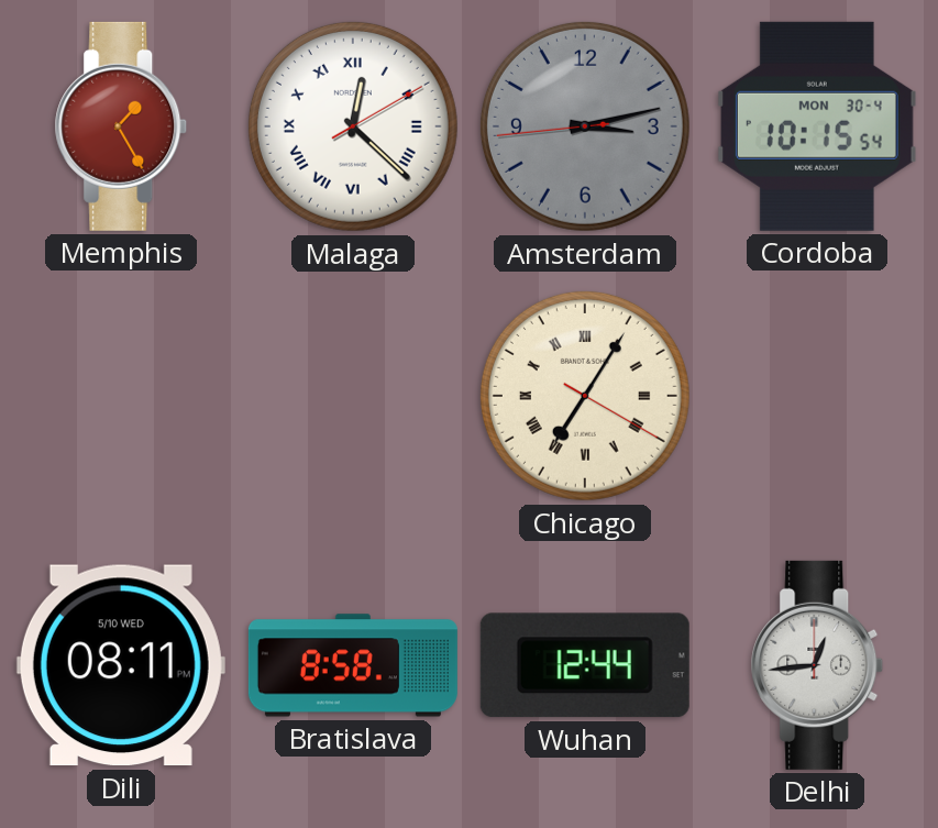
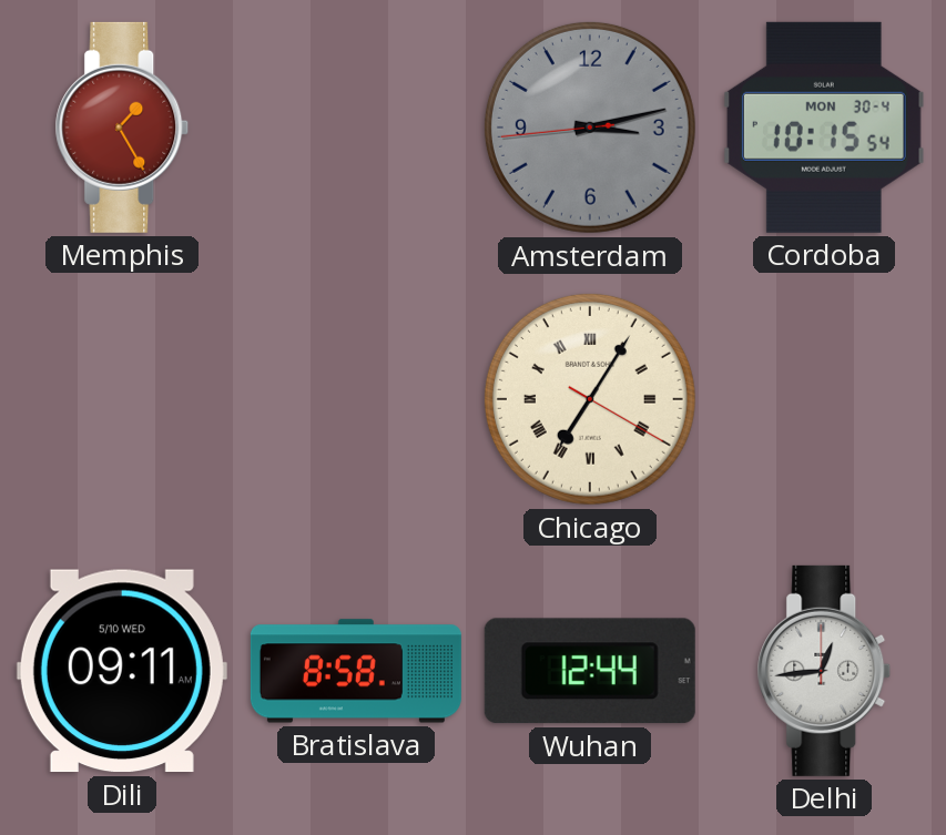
Malaga: 12:22 -> none (353, 126)
Dili: 08:11 -> 09:11 (122, 671)
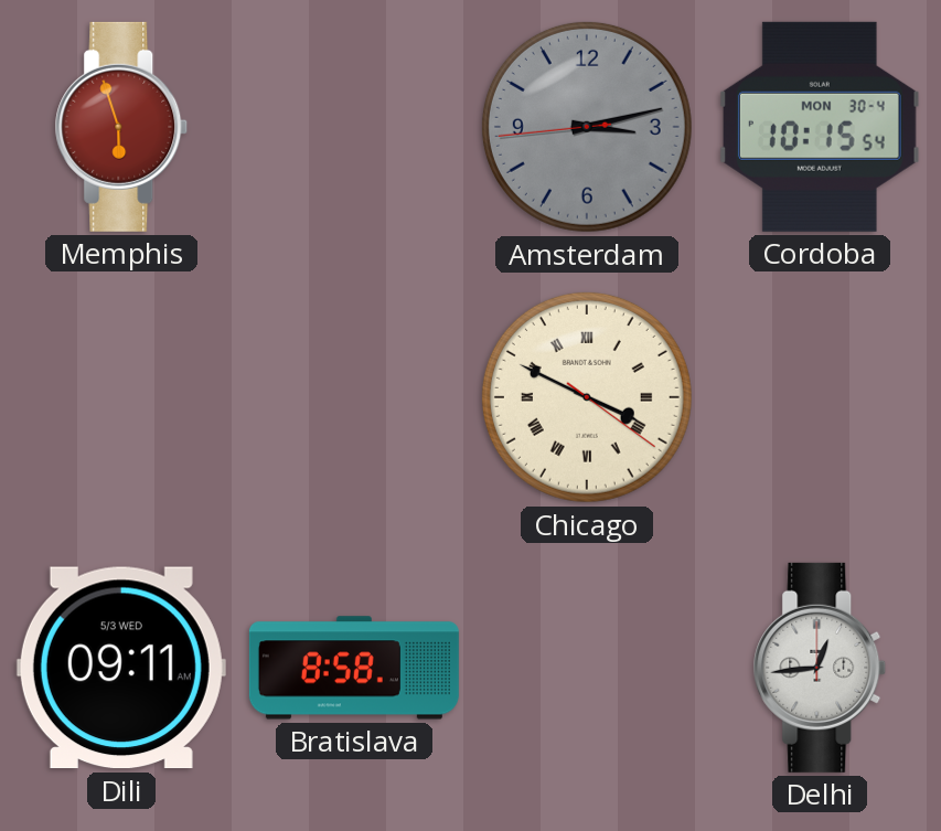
Memphis: 1:25 -> 5:57 (121, 127)
Chicago: 7:05 -> 3:49 (587, 397)
Dili date: 5/10 WED -> 5/3 WED (121, 668)
Wuhan: 12:44 -> none (590, 671)
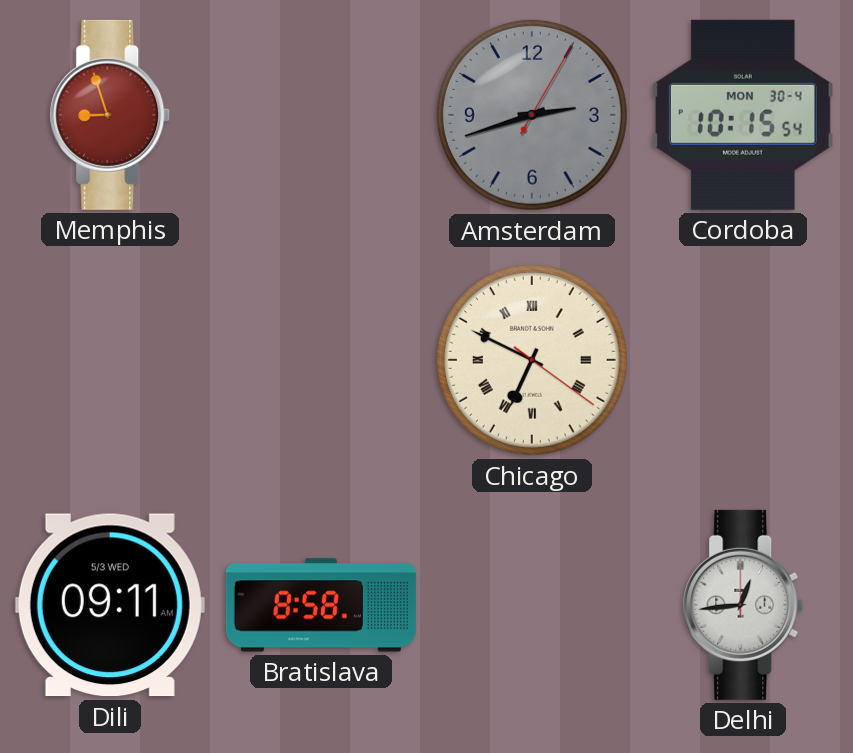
Memphis: 5:57 -> 8:57 (110, 115)
Amsterdam: 3:12 -> 2:42 (532, 115)
Chicago: 3:49 -> 6:49 (532, 360)
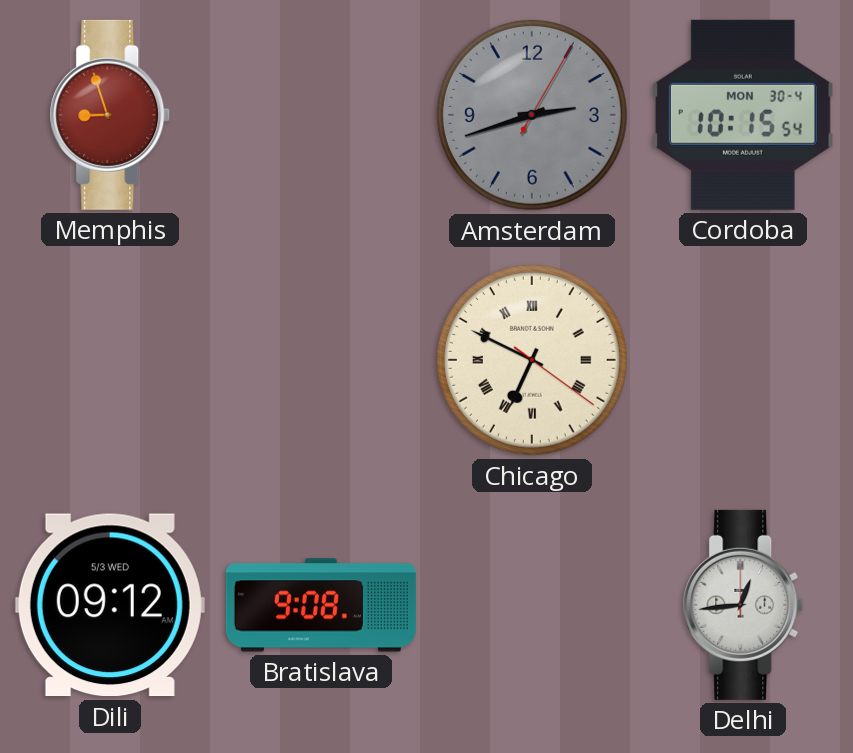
Dili: 09:11 -> 09:12 (110, 605)
Bratislava: 8:58 -> 9:08 (321, 605)
